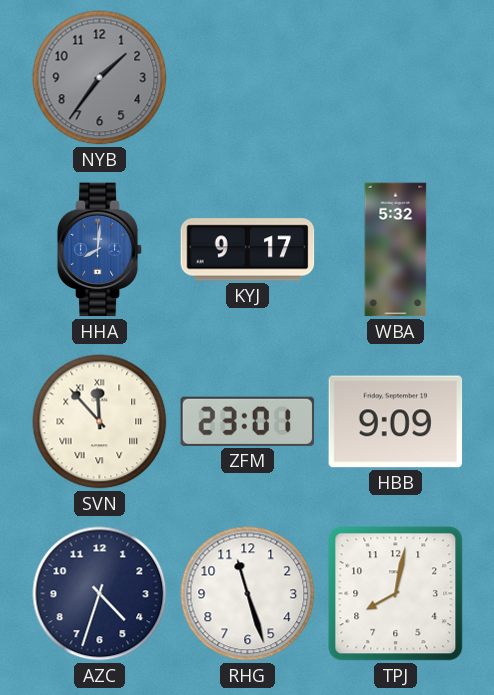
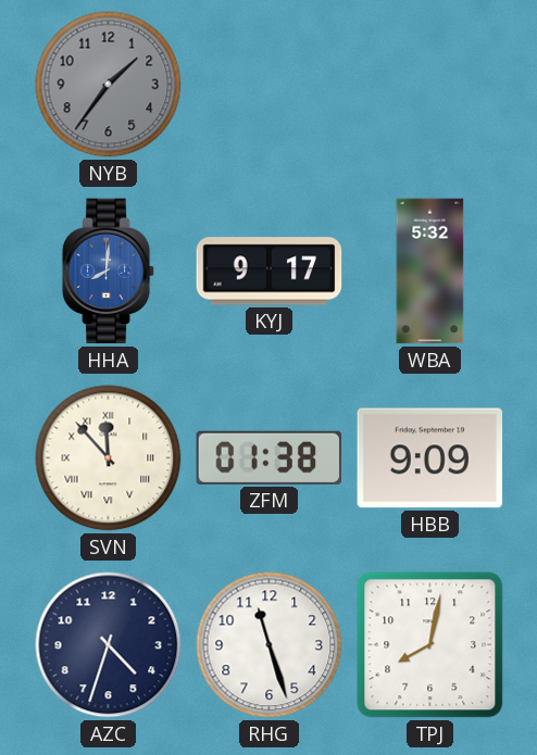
ZFM: 23:01 -> 01:38 (270, 457)
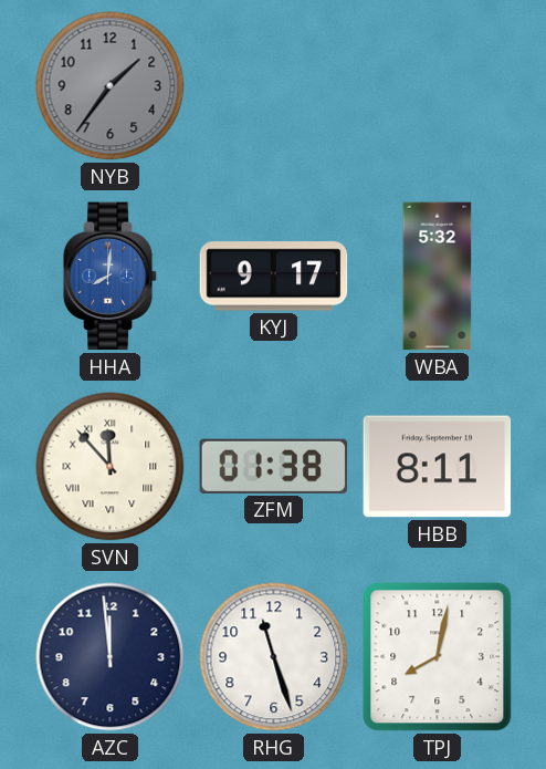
HBB: 9:09 -> 8:11 (438, 467)
AZC: 4:33 -> 11:59 (111, 657)
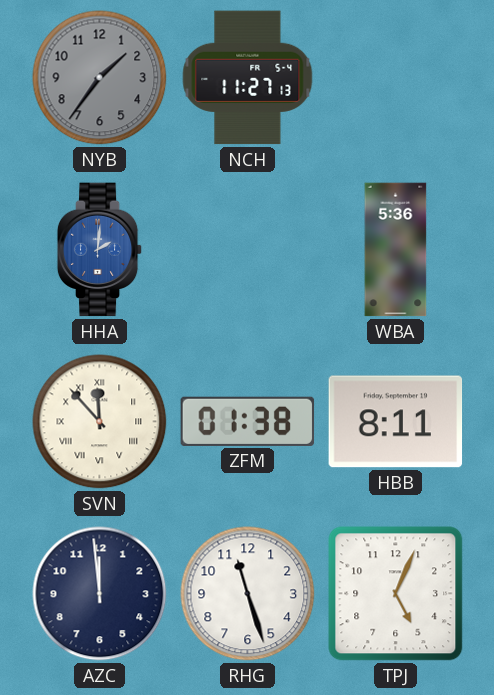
NCH: none -> 11:27 (248, 78)
HHA: 8:01 -> 2:01 (100, 250)
KYJ: 9:17 -> none (274, 277)
WBA: 5:32 -> 5:36 (396, 250)
TPJ: 8:02 -> 5:04 (396, 594)
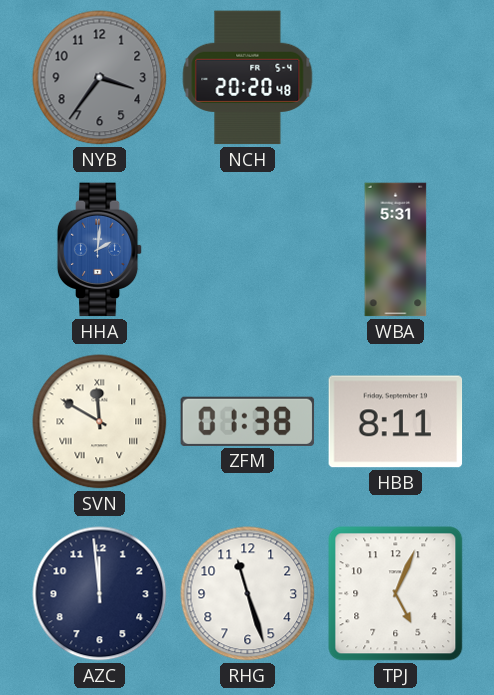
NYB: 1:36 -> 3:36 (100, 78)
NCH: 11:27 -> 20:20 (248, 78)
WBA: 5:36 -> 5:31 (396, 250)
SVN: 11:53 -> 11:50 (100, 422)
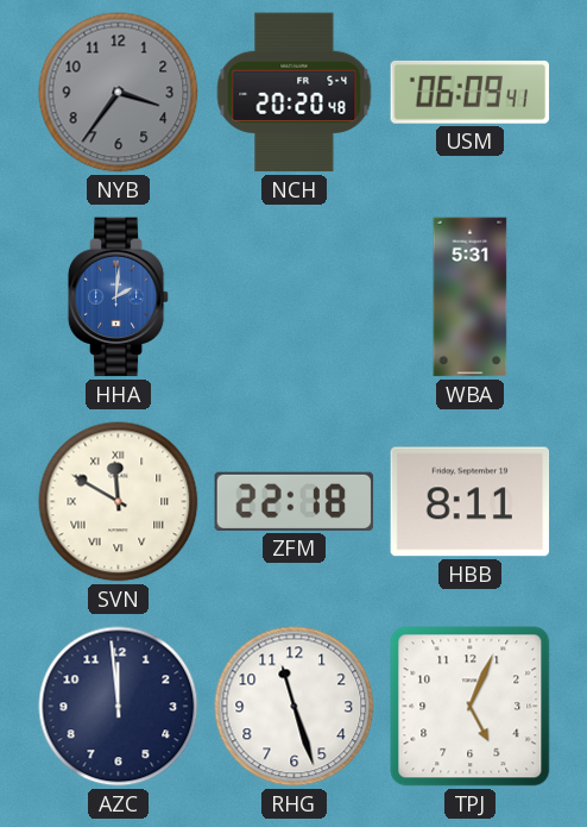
USM: none -> 06:09 (471, 92)
ZFM: 01:38 -> 22:18 (295, 501)
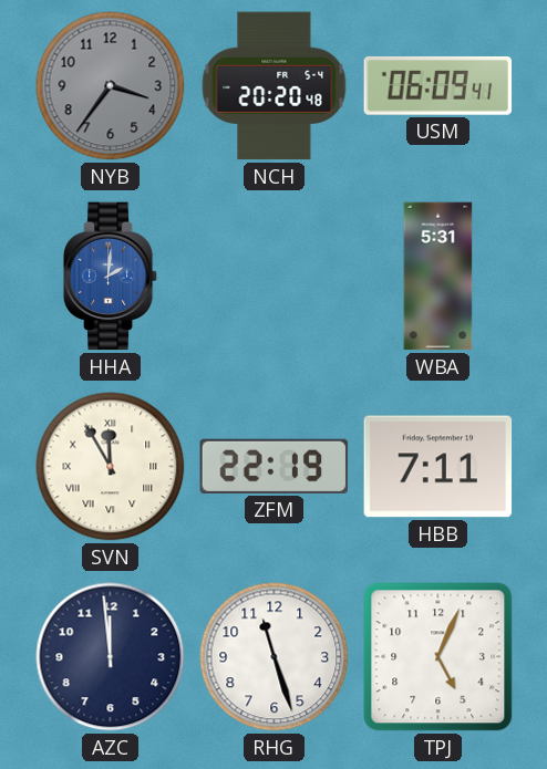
SVN: 11:50 -> 11:55 (111, 467)
ZFM: 22:18 -> 22:19 (275, 466)
HBB: 8:11 -> 7:11 (438, 467)
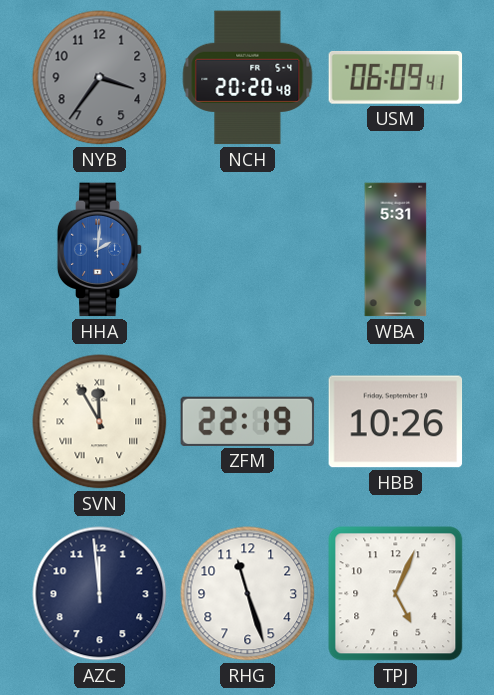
HBB: 7:11 -> 10:26 (396, 422)
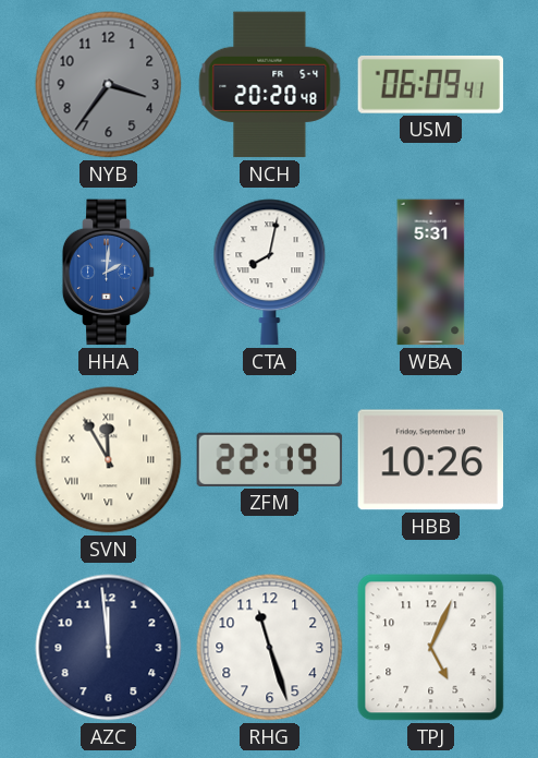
CTA: none -> 8:02 (270, 273)
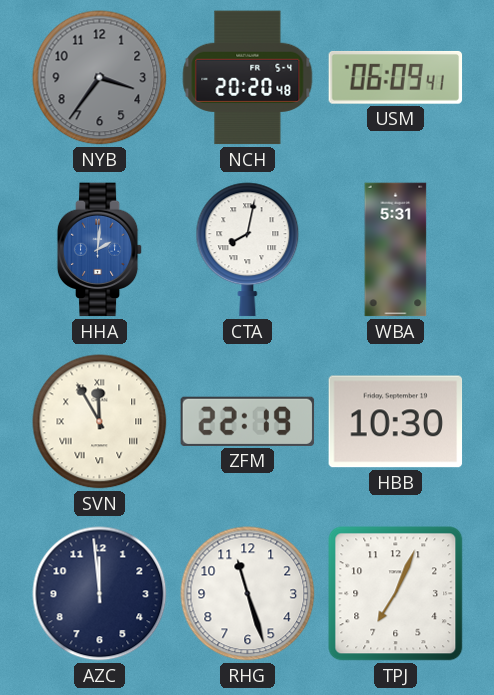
HBB: 10:26 -> 10:30 (396, 422)
TPJ: 5:04 -> 7:04 (396, 594)
